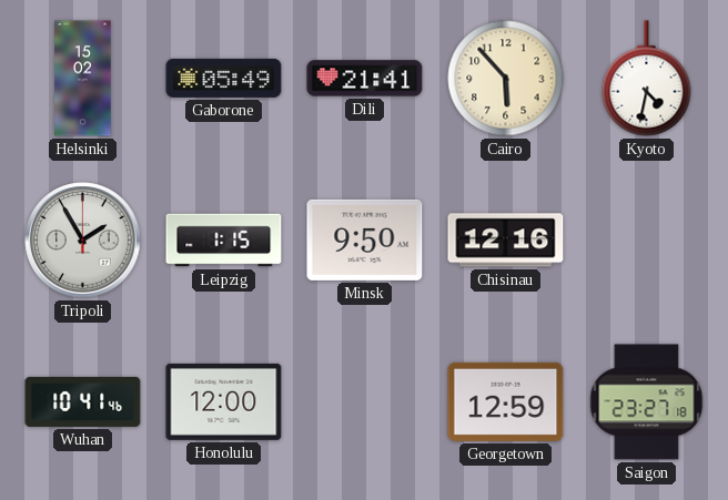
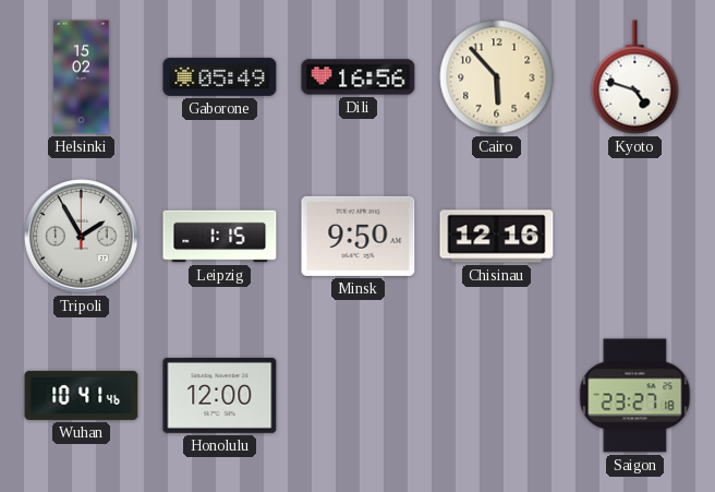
Dili: 21:41 -> 16:56 (359, 77)
Kyoto: 4:32 -> 4:48 (635, 77)
Georgetown: 12:59 -> none (506, 401)
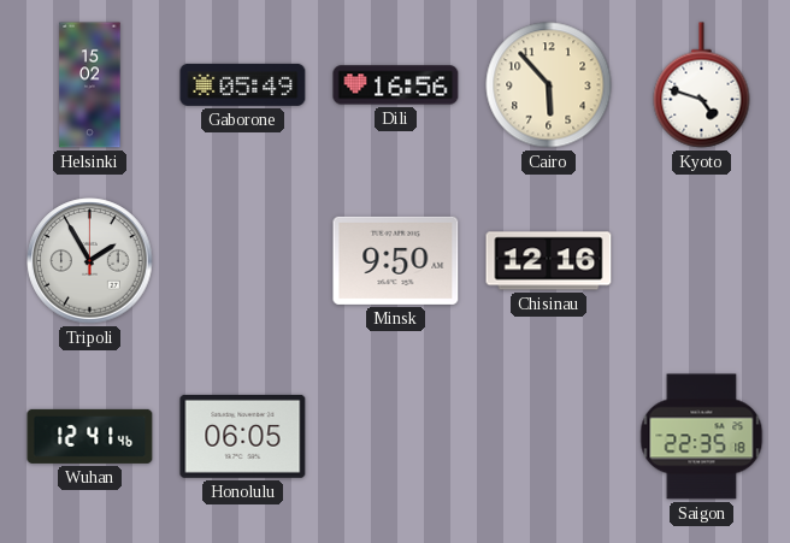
Leipzig: 1:15 -> none (220, 237)
Wuhan: 10:41 -> 12:41 (90, 436)
Honolulu: 12:00 -> 06:05 (243, 436)
Saigon: 23:27 -> 22:35 (702, 437)
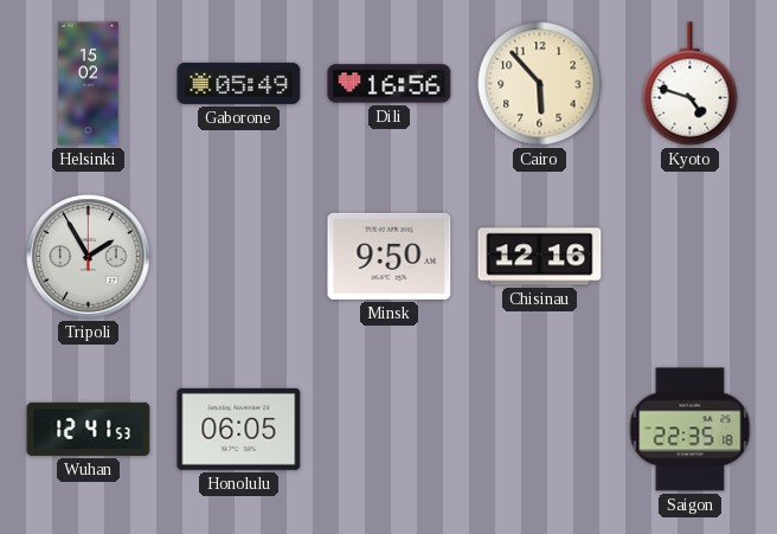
Wuhan: 12:41:46 -> 12:41:53 (89, 429)
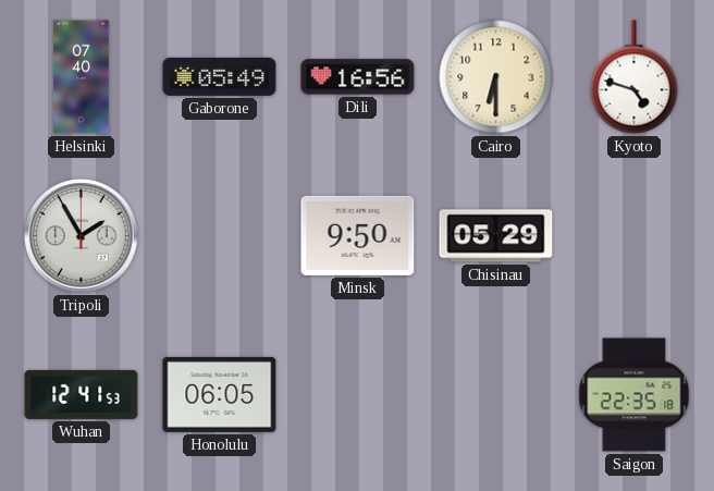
Helsinki: 15:02 -> 07:40 (82, 77)
Cairo: 5:53 -> 6:30 (496, 77)
Chisinau: 12:16 -> 05:29 (496, 236)
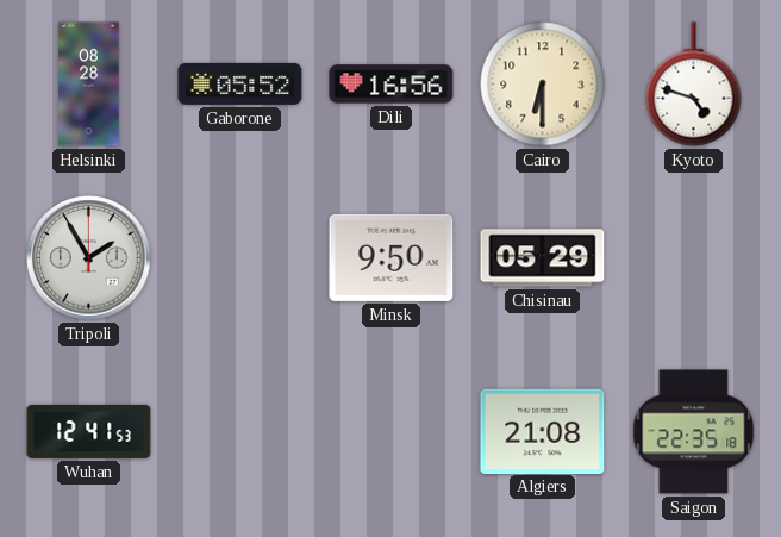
Helsinki: 07:40 -> 08:28 (89, 85)
Gaborone: 05:49 -> 05:52 (240, 83)
Honolulu: 06:05 -> none (220, 394)
Algiers: none -> 21:08 (543, 431)
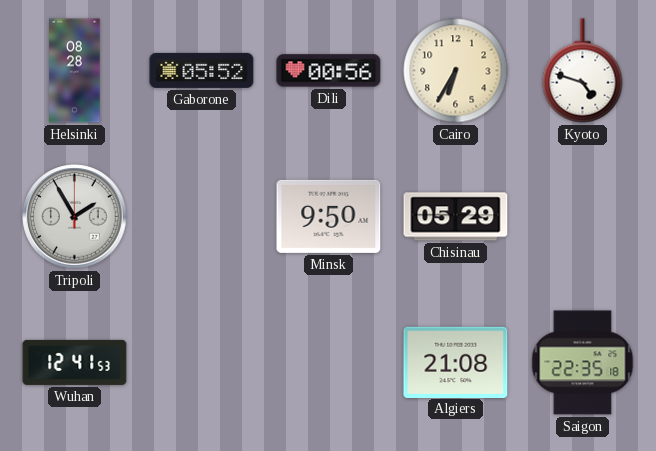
Dili: 16:56 -> 00:56 (329, 71)
Cairo: 6:30 -> 6:35 (456, 71)
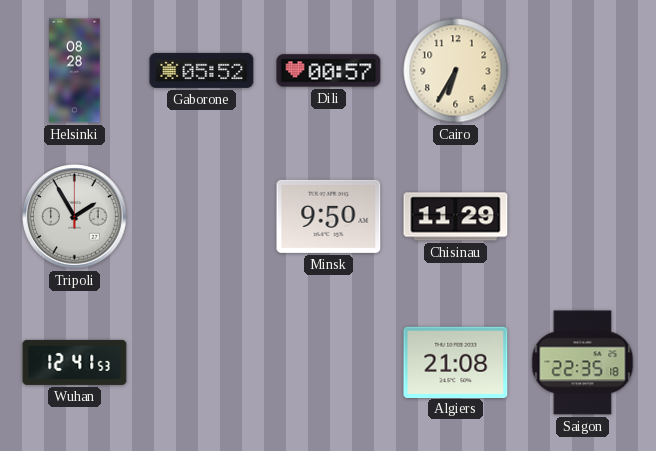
Dili: 00:56 -> 00:57 (329, 71)
Kyoto: 4:48 -> none (583, 71)
Chisinau: 05:29 -> 11:29 (456, 217)
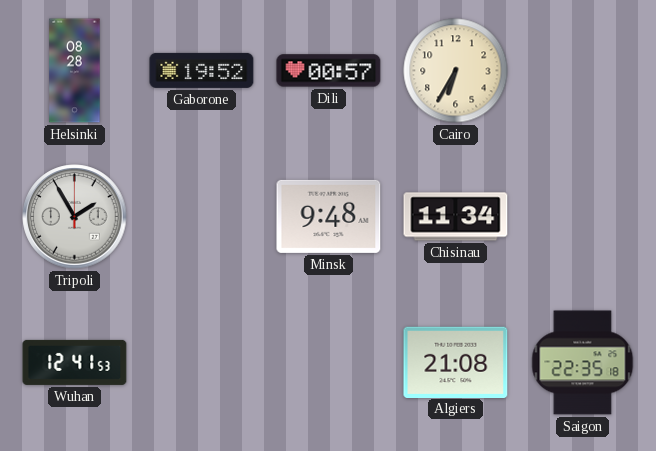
Gaborone: 05:52 -> 19:52 (202, 70)
Minsk: 9:50 -> 9:48 (329, 216)
Chisinau: 11:29 -> 11:34 (456, 217)
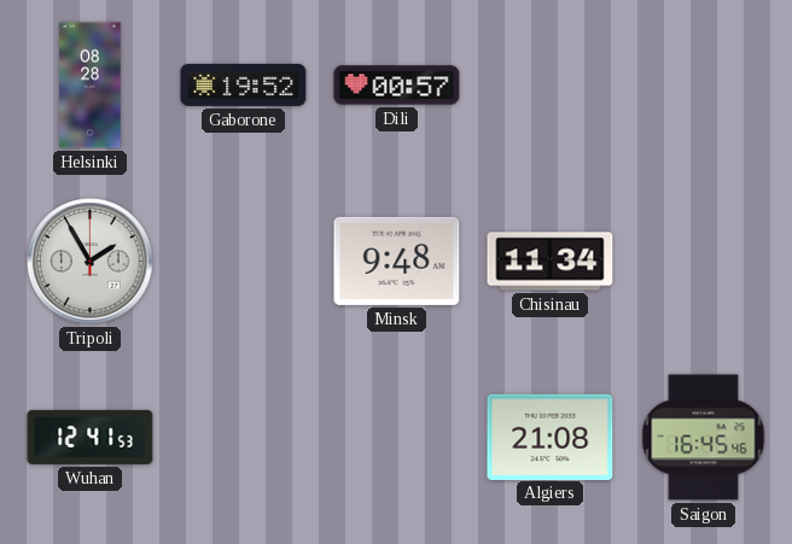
Cairo: 6:35 -> none (456, 71)
Saigon: 22:35 -> 16:45 (704, 438)
